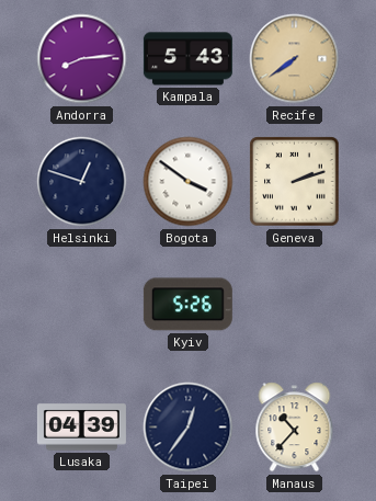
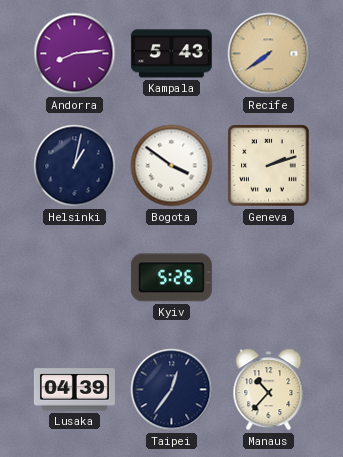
Helsinki: 12:48 -> 1:02 (75, 166)
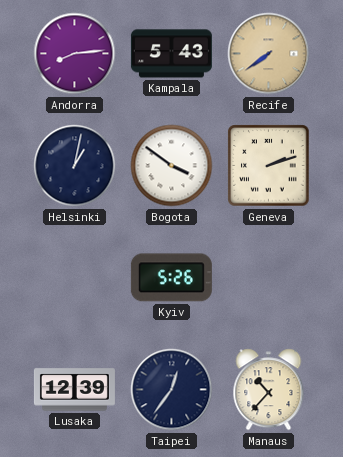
Lusaka: 04:39 -> 12:39 (74, 390)
